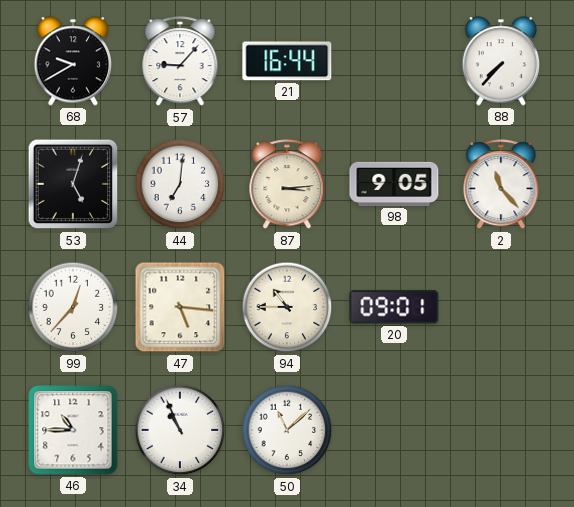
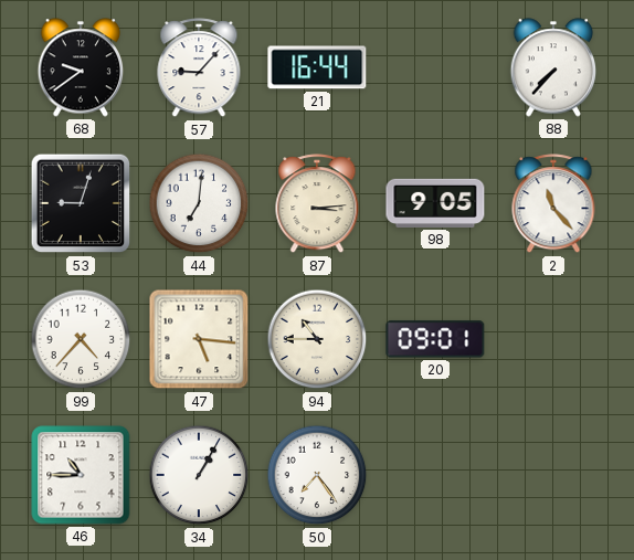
68: 9:40 -> 9:39 (81, 67)
53: 5:03 -> 9:03 (81, 203)
99: 12:37 -> 4:37 (81, 339)
34: 10:56 -> 1:05 (199, 475)
50: 11:08 -> 7:24 (317, 475)
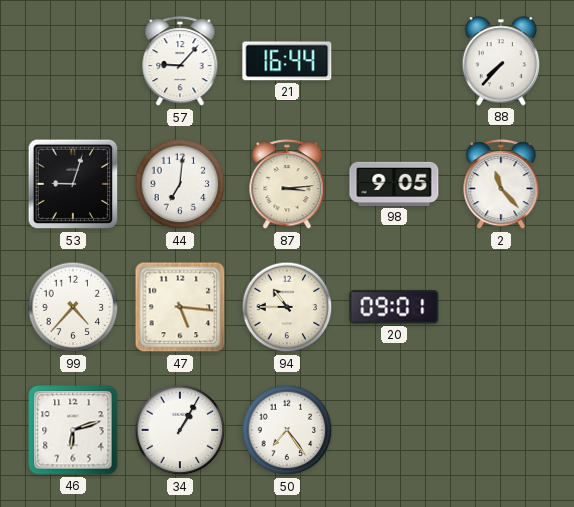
68: 9:39 -> none (81, 67)
46: 10:45 -> 6:12 (73, 430)
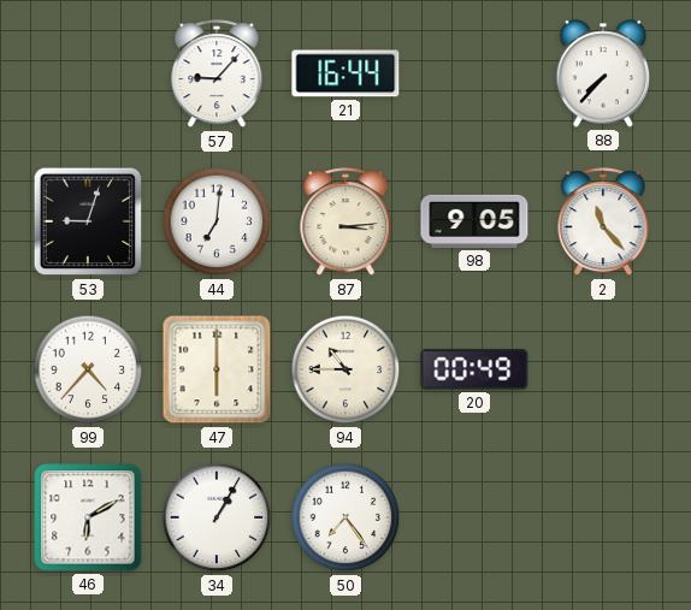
47: 5:16 -> 6:00 (217, 369)
20: 09:01 -> 00:49 (474, 369)
46: 6:12 -> 6:10 (88, 517)
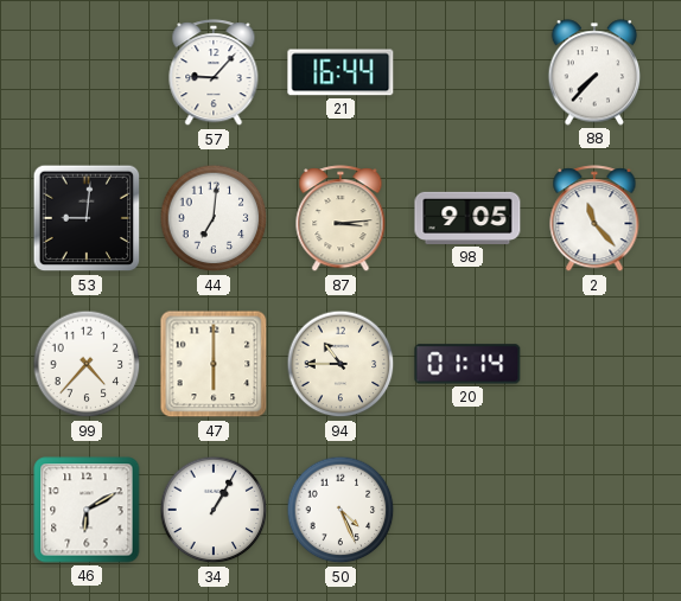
53: 9:03 -> 9:01 (87, 218)
20: 00:49 -> 01:14 (467, 364)
50: 7:24 -> 4:26 (340, 510)
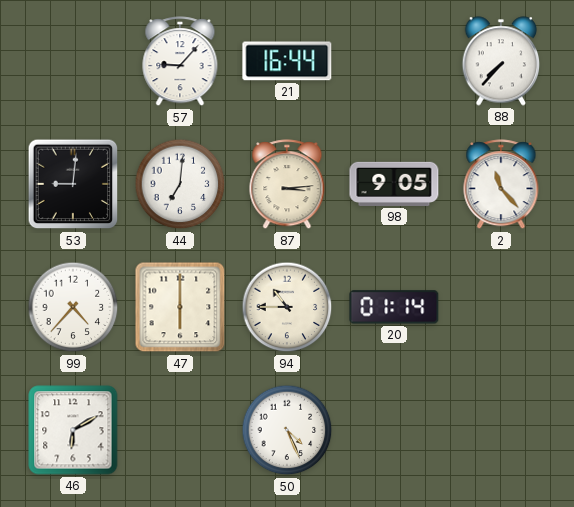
34: 1:05 -> none (214, 510)
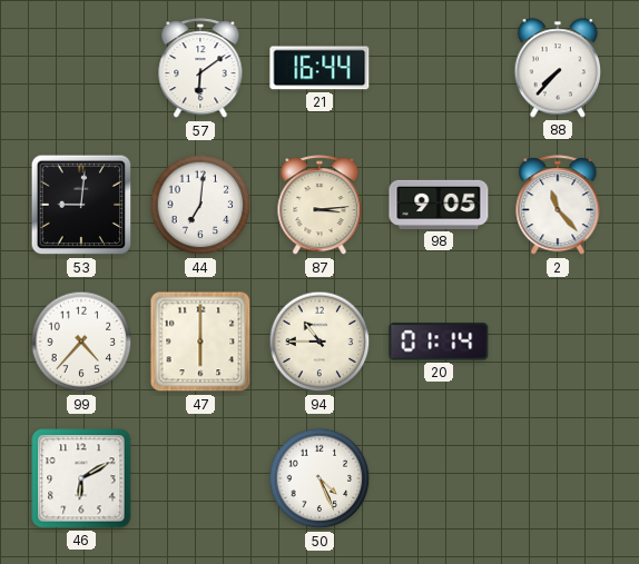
57: 9:07 -> 6:09 (200, 69)
